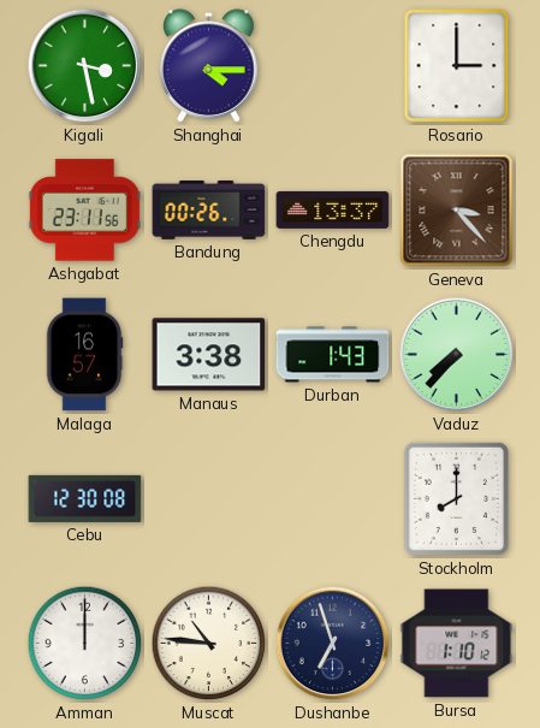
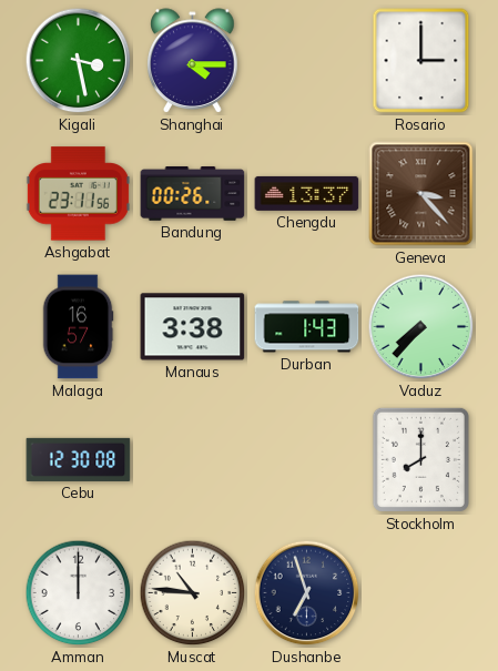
Bursa: 1:10 -> none (457, 644)
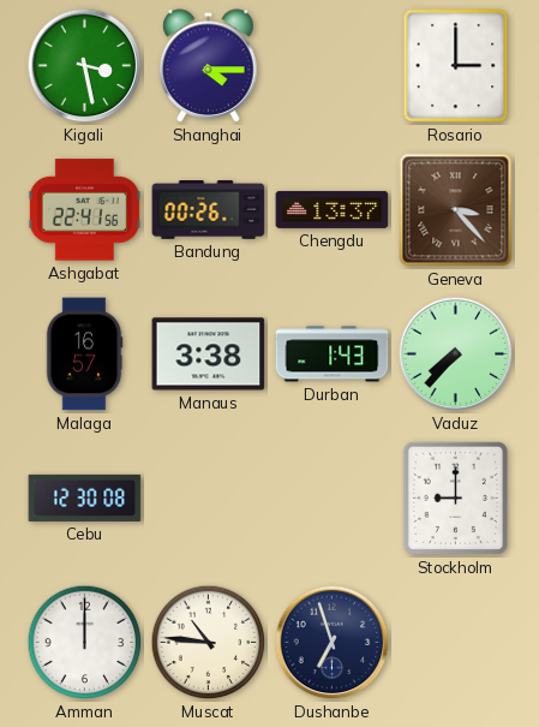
Ashgabat: 23:11 -> 22:41 (84, 210)
Stockholm: 8:00 -> 9:00 (455, 497)
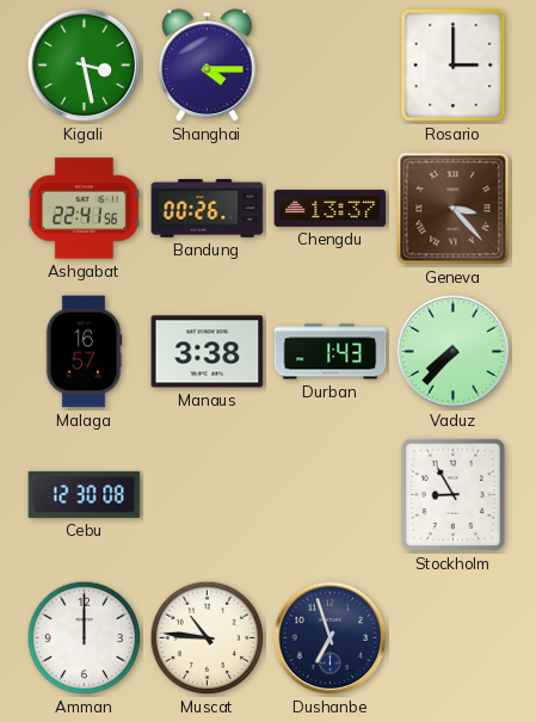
Stockholm: 9:00 -> 8:55 (452, 494)
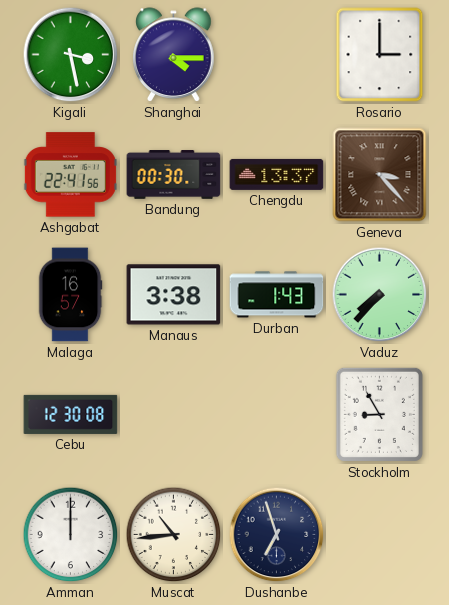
Bandung: 00:26 -> 00:30 (174, 175)
Muscat: 10:46 -> 10:44 (174, 535)
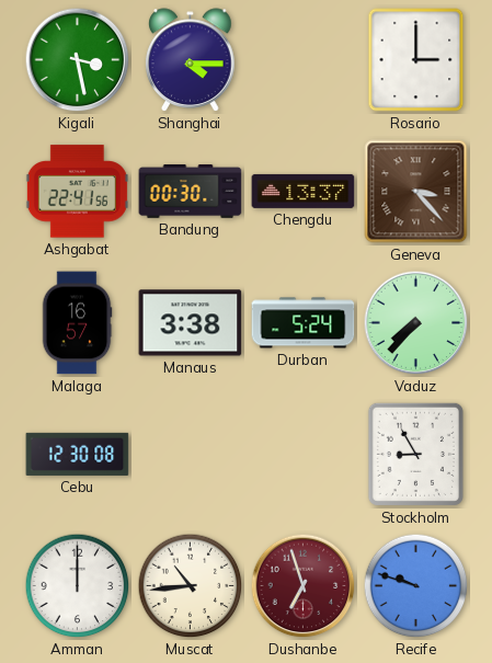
Durban: 1:43 -> 5:24 (304, 323)
Dushanbe dial: navy -> burgundy (304, 586)
Recife: none -> 9:48 (416, 586)
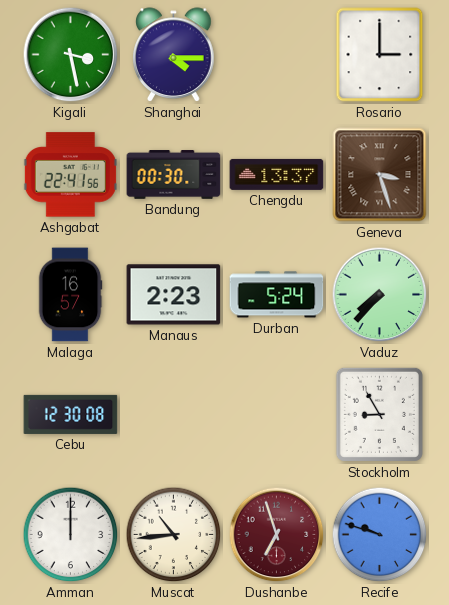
Geneva: 3:23 -> 3:27 (380, 175)
Manaus: 3:38 -> 2:23 (174, 295)
